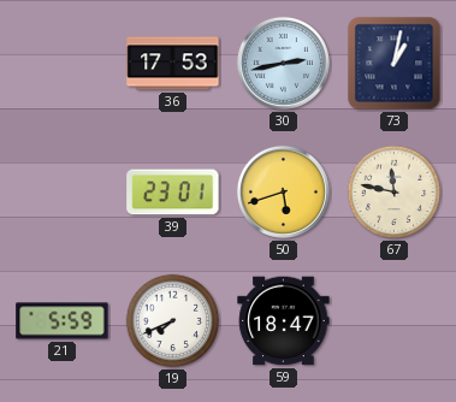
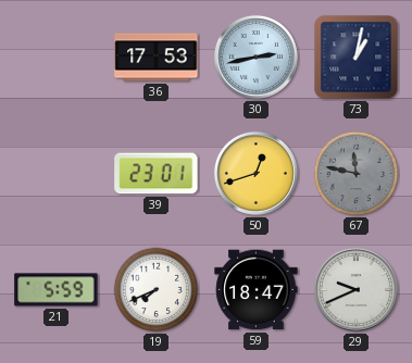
50: 5:42 -> 12:42 (255, 173)
67 dial: cream -> grey (357, 174)
29: none -> 9:41 (355, 289)
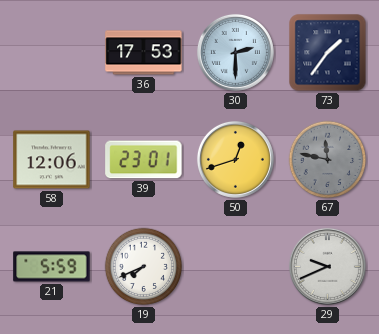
30: 2:43 -> 2:30 (235, 52)
73: 1:02 -> 1:36 (328, 53)
58: none -> 12:06 (52, 160)
59: 18:47 -> none (257, 290)
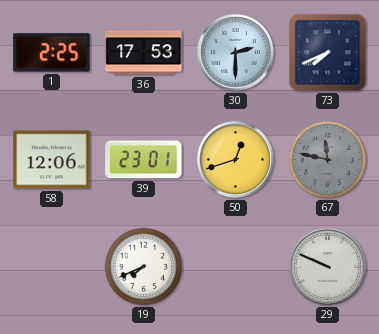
1: none -> 2:25 (52, 53)
73: 1:36 -> 7:41 (328, 53)
21: 5:59 -> none (52, 267)
29: 9:41 -> 9:49 (327, 266)
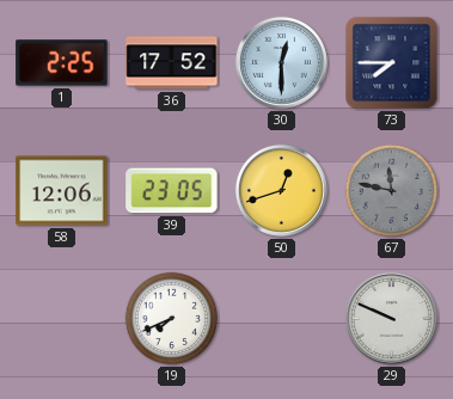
36: 17:53 -> 17:52 (172, 63)
30: 2:30 -> 12:30 (281, 62)
73: 7:41 -> 7:45 (392, 63)
39: 23:01 -> 23:05 (172, 191)
